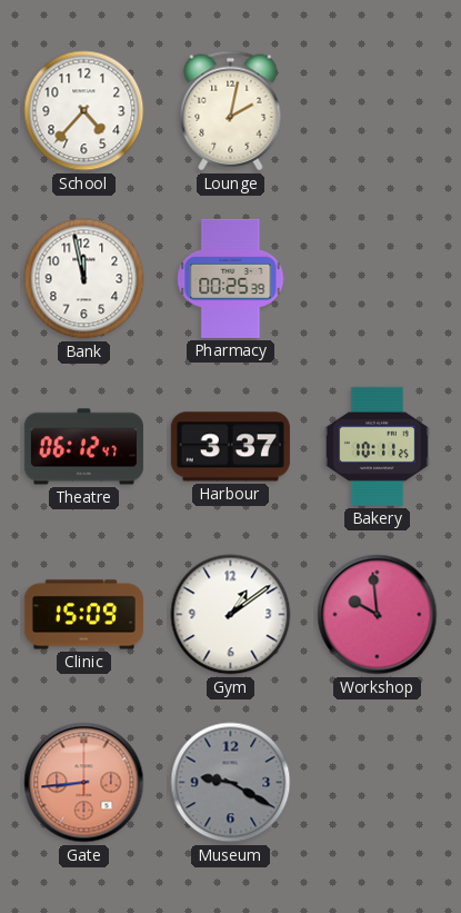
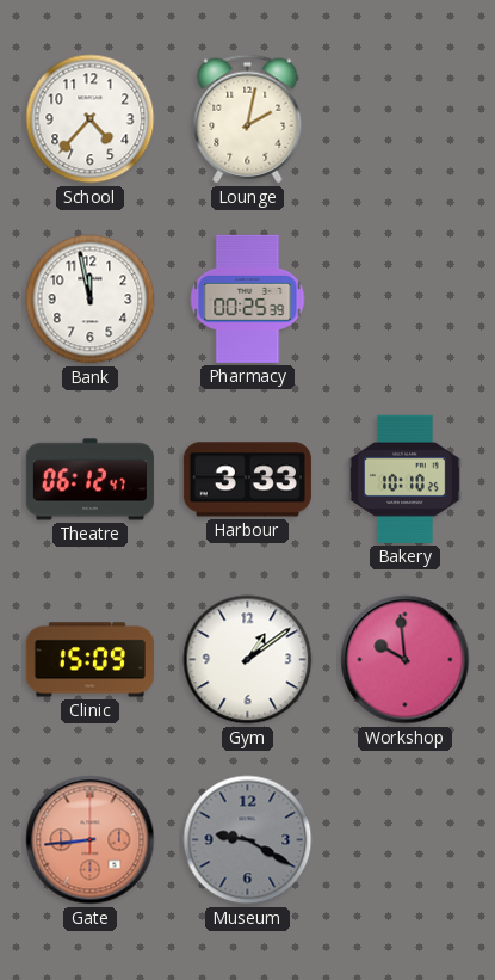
Harbour: 3:37 -> 3:33 (247, 480)
Bakery: 10:11 -> 10:10 (404, 479)
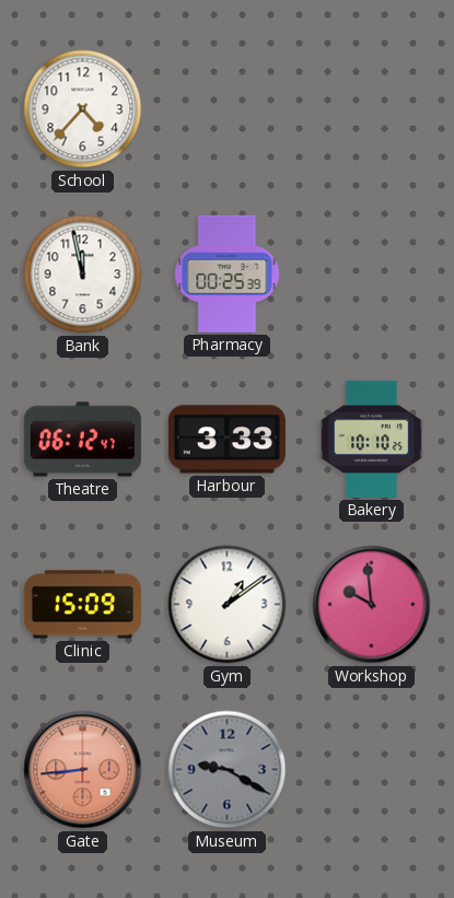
Lounge: 2:02 -> none (248, 119)
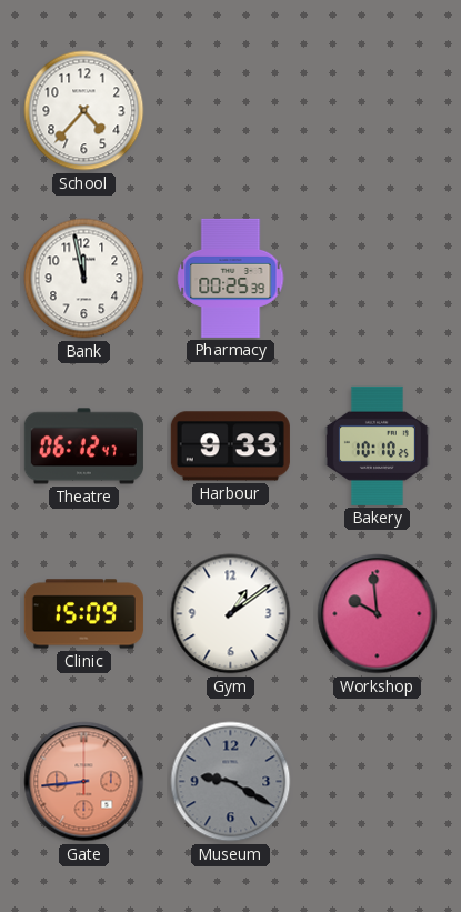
Harbour: 3:33 -> 9:33 (230, 447)
